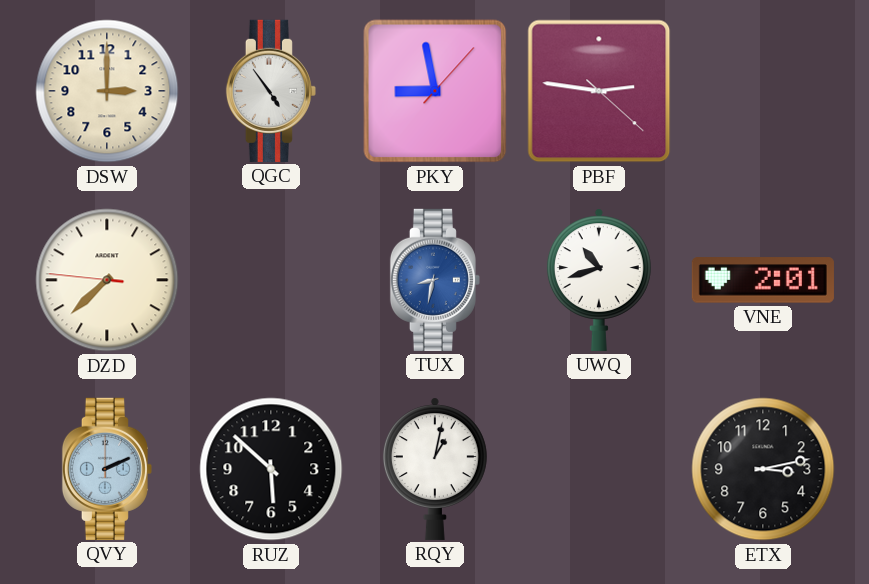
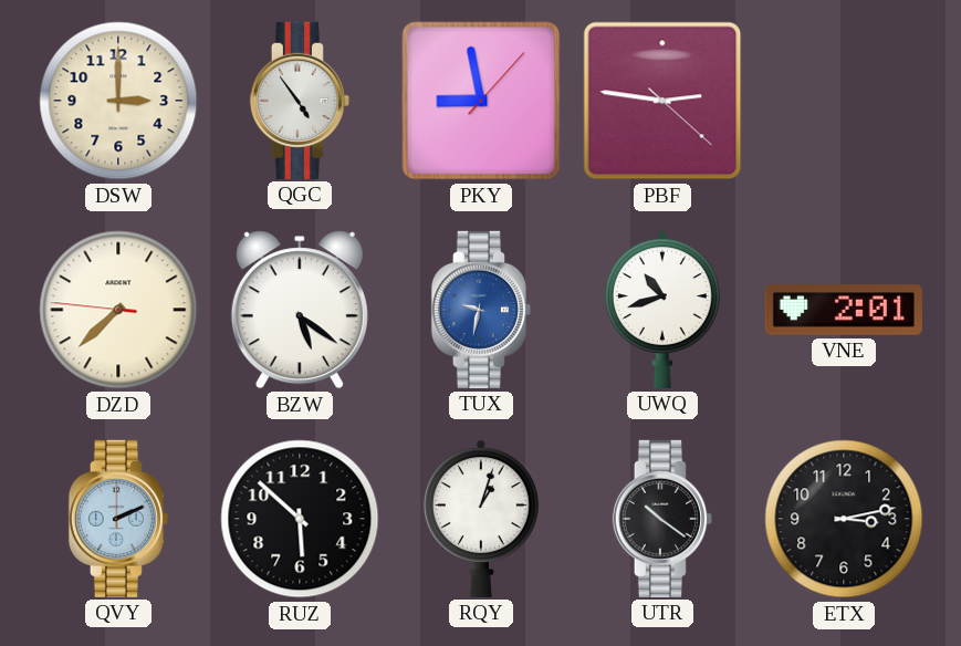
BZW: none -> 5:21 (300, 310)
TUX: 8:32 -> 9:32 (481, 310)
RQY: 1:02 -> 1:03 (481, 519)
UTR: none -> 10:21 (662, 519)
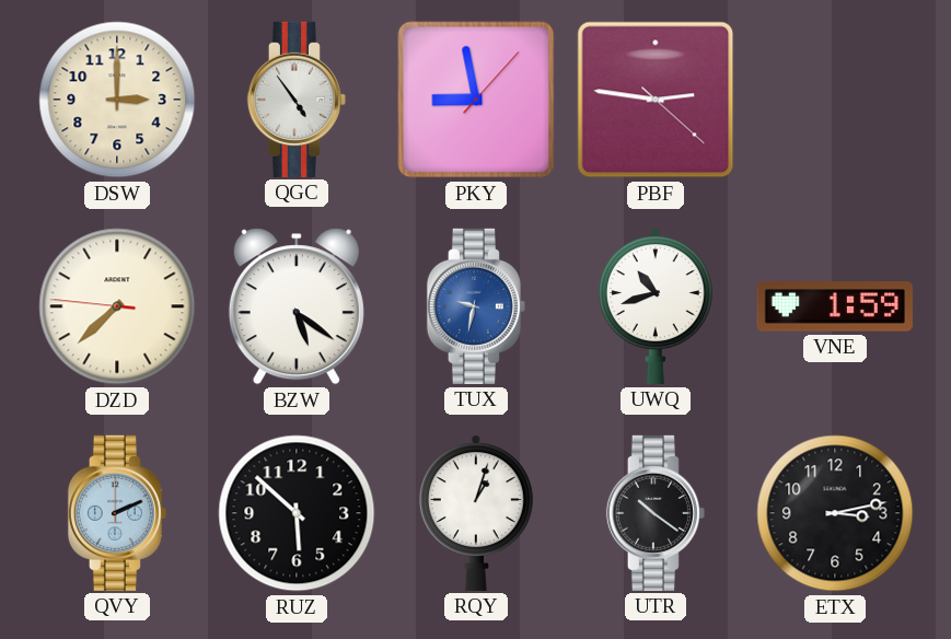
VNE: 2:01 -> 1:59 (835, 306)
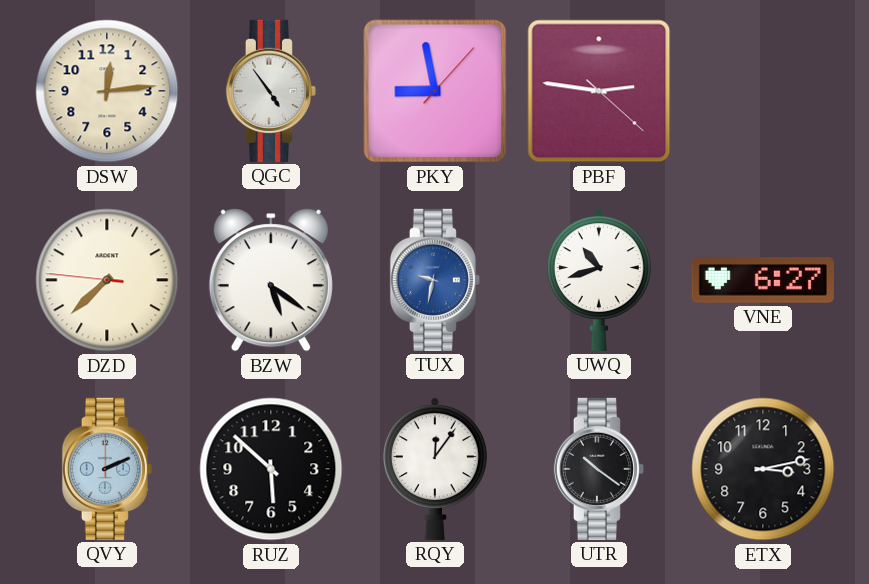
DSW: 3:00 -> 12:14 (107, 91)
VNE: 1:59 -> 6:27 (763, 280)
RQY: 1:03 -> 12:06 (435, 469)
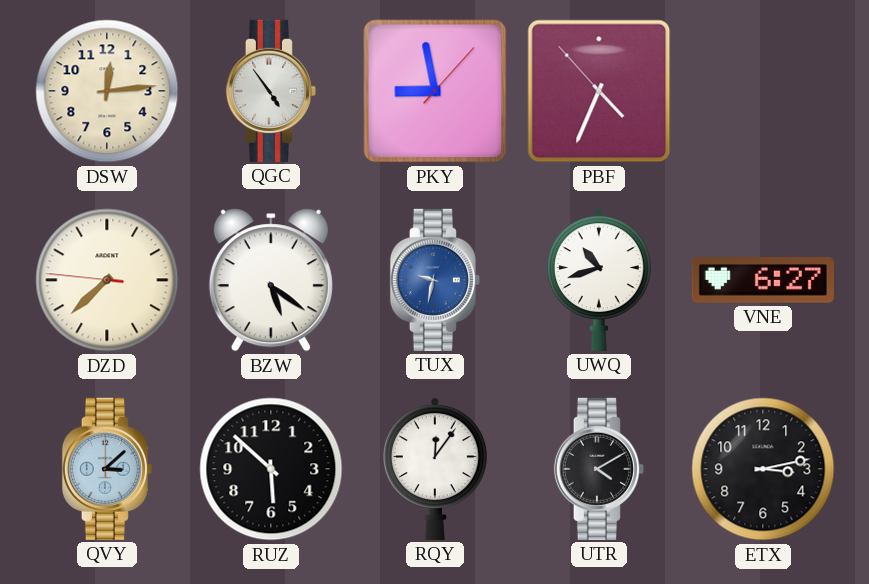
PBF: 2:46 -> 4:33 (599, 91)
QVY: 2:11 -> 3:08 (107, 469)
UTR: 10:21 -> 4:10 (599, 469)
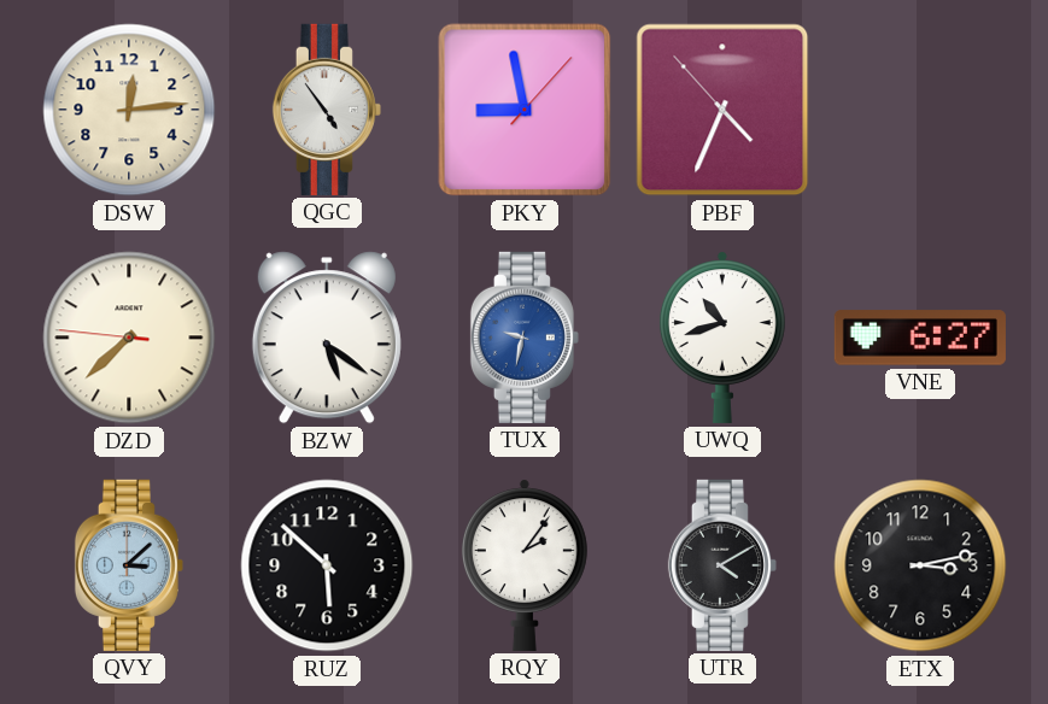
RQY: 12:06 -> 2:06 (525, 565)
